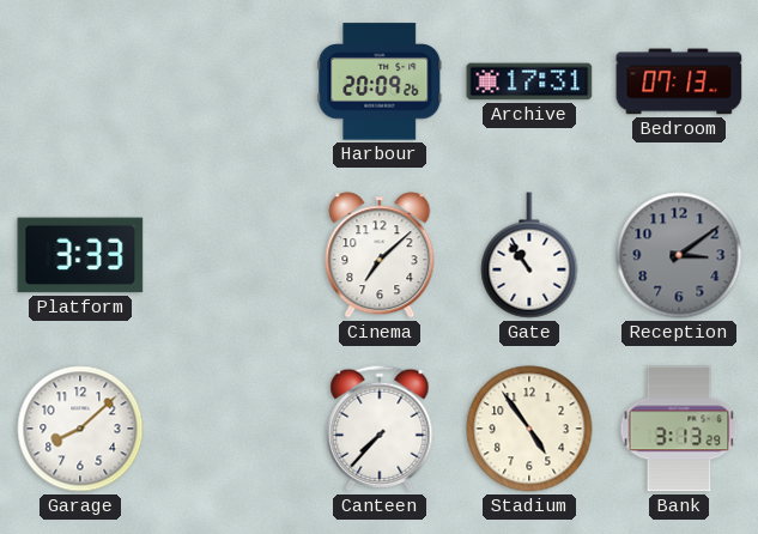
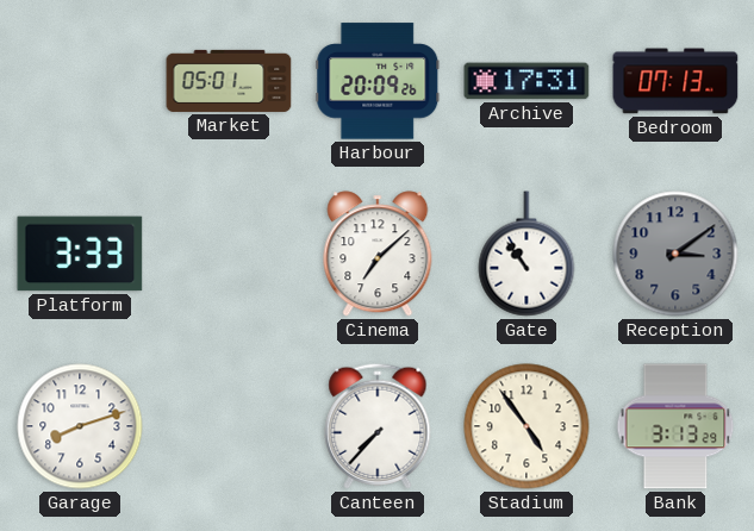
Market: none -> 05:01 (229, 81)
Garage: 8:08 -> 8:12 (80, 426)
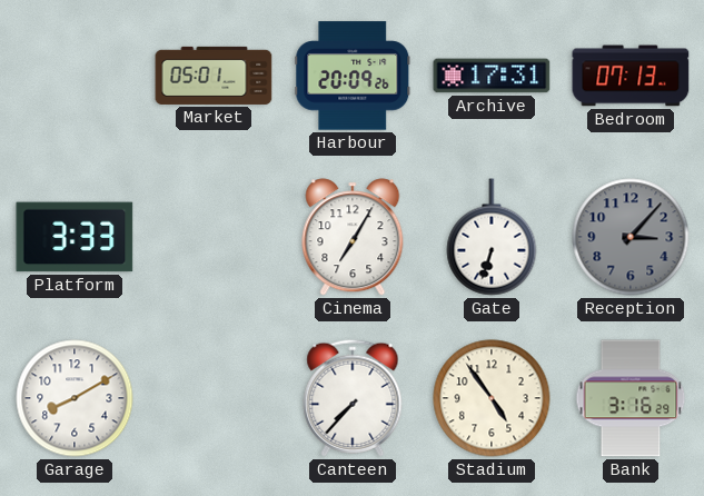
Cinema: 7:08 -> 7:05 (353, 237)
Gate: 10:54 -> 6:33 (492, 237)
Reception: 3:09 -> 3:07 (631, 237)
Garage: 8:12 -> 8:10 (75, 398)
Bank: 3:13 -> 3:16 (631, 398)
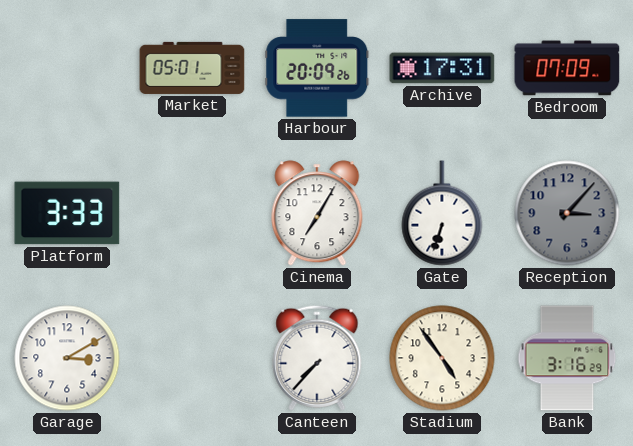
Bedroom: 07:13 -> 07:09 (567, 68)
Garage: 8:10 -> 3:10 (67, 358)
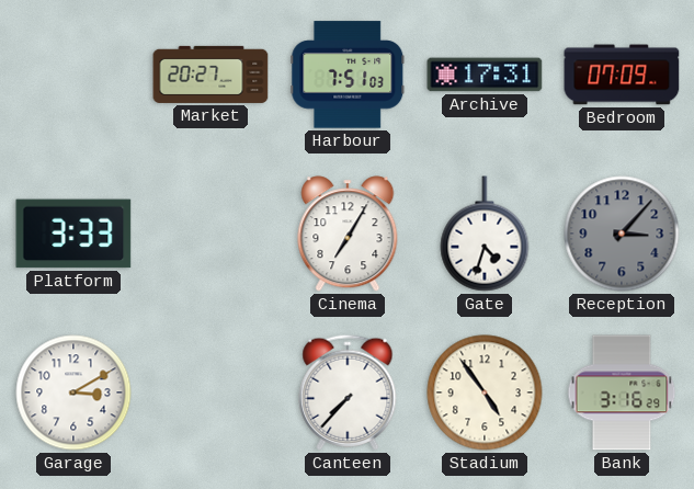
Market: 05:01 -> 20:27 (211, 75)
Harbour: 20:09 -> 7:51 (348, 75)
Gate: 6:33 -> 4:33 (485, 234)
